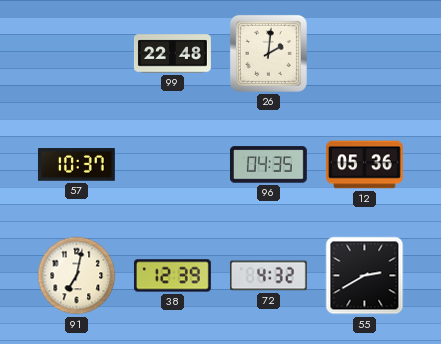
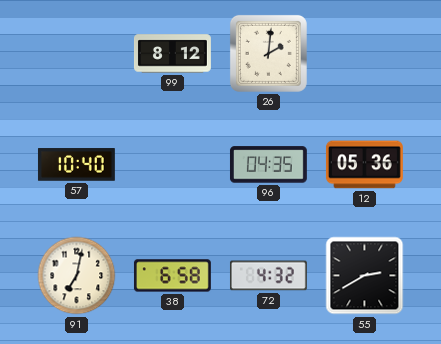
99: 22:48 -> 8:12 (172, 54)
57: 10:37 -> 10:40 (76, 165)
38: 12:39 -> 6:58 (172, 276)
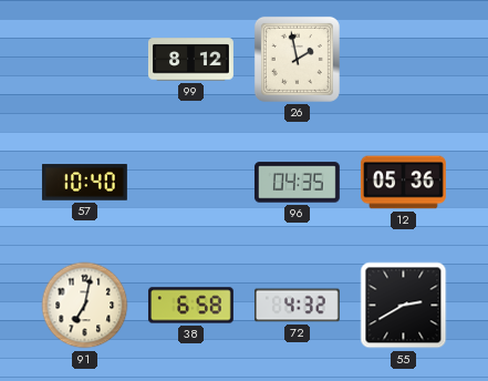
26: 2:01 -> 1:58 (297, 59)
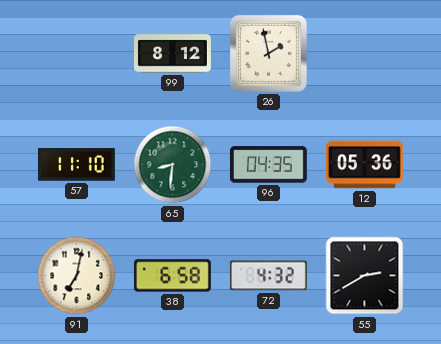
57: 10:40 -> 11:10 (76, 165)
65: none -> 8:31 (173, 165)
